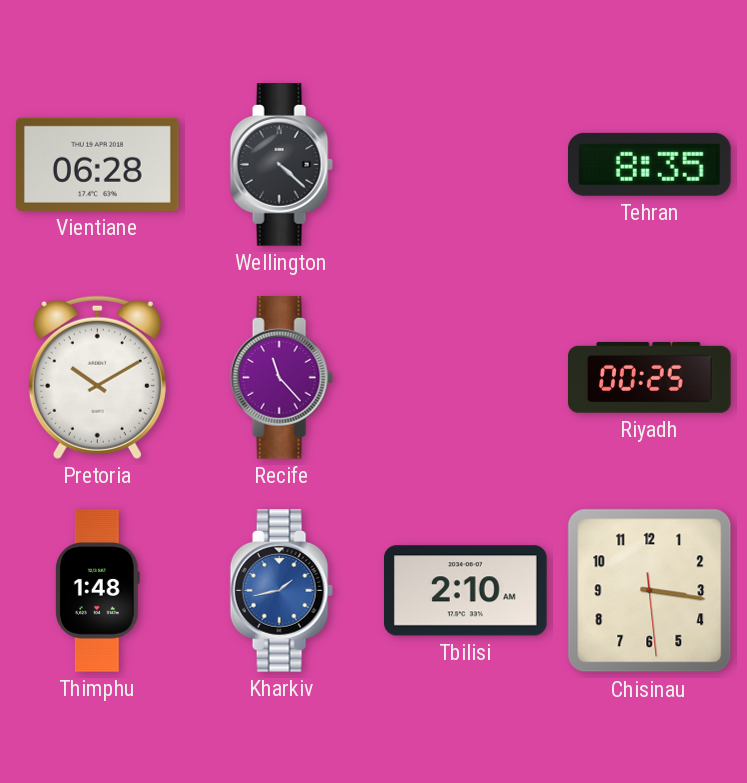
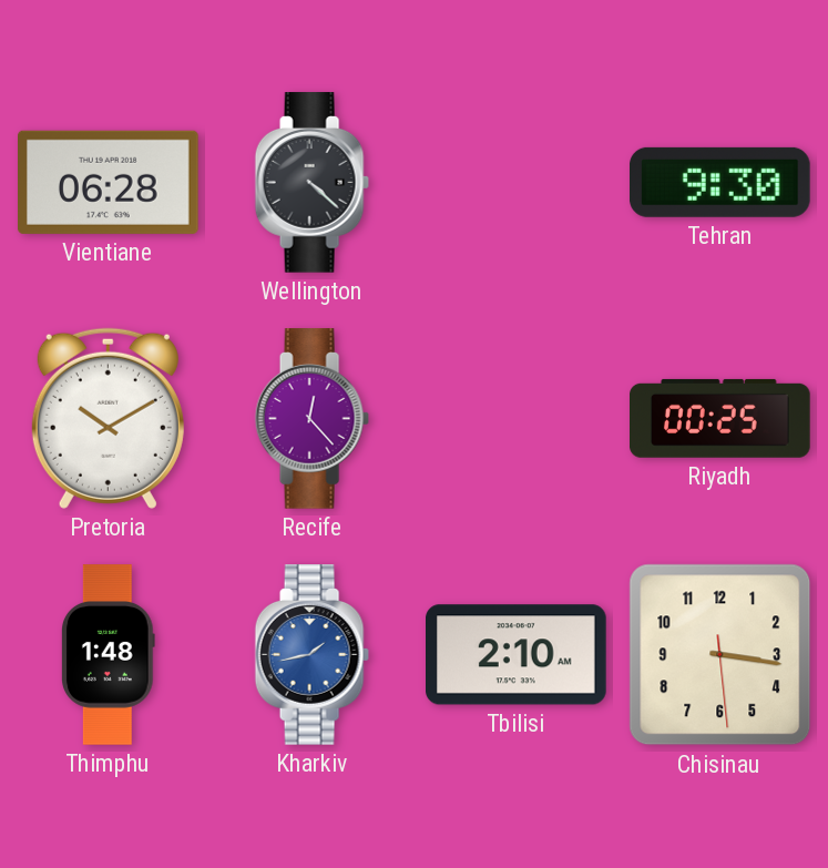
Tehran: 8:35 -> 9:30 (720, 182)
Recife: 11:23 -> 12:23 (311, 419)
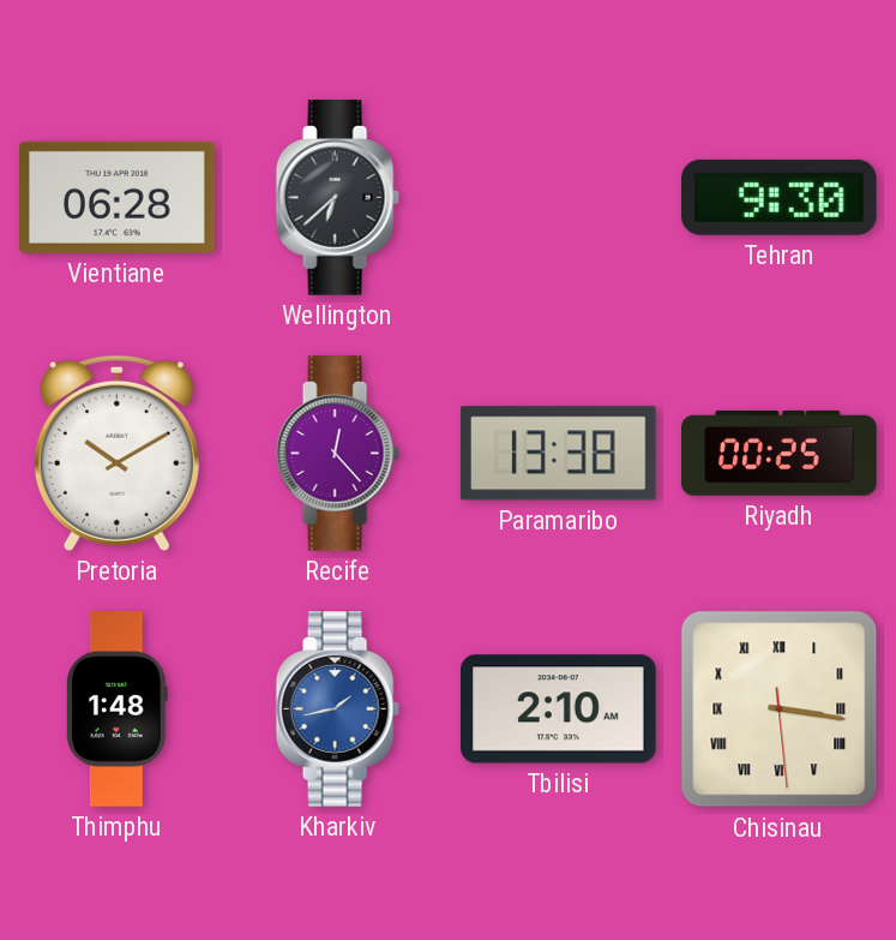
Wellington: 4:22 -> 6:38 (337, 198)
Paramaribo: none -> 13:38 (558, 454)
Chisinau numerals: Arabic -> Roman (780, 710)
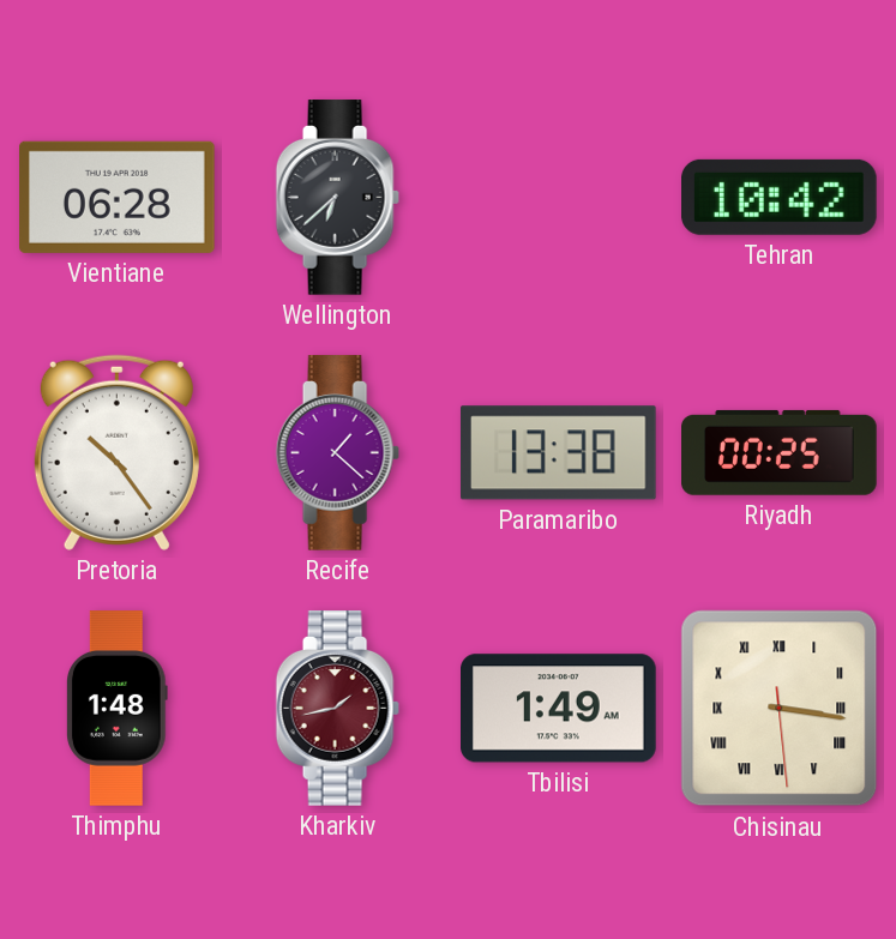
Tehran: 9:30 -> 10:42 (780, 197)
Pretoria: 10:10 -> 10:24 (116, 452)
Recife: 12:23 -> 1:22 (337, 453)
Kharkiv dial: blue -> burgundy (337, 709)
Tbilisi: 2:10 -> 1:49 (559, 709)
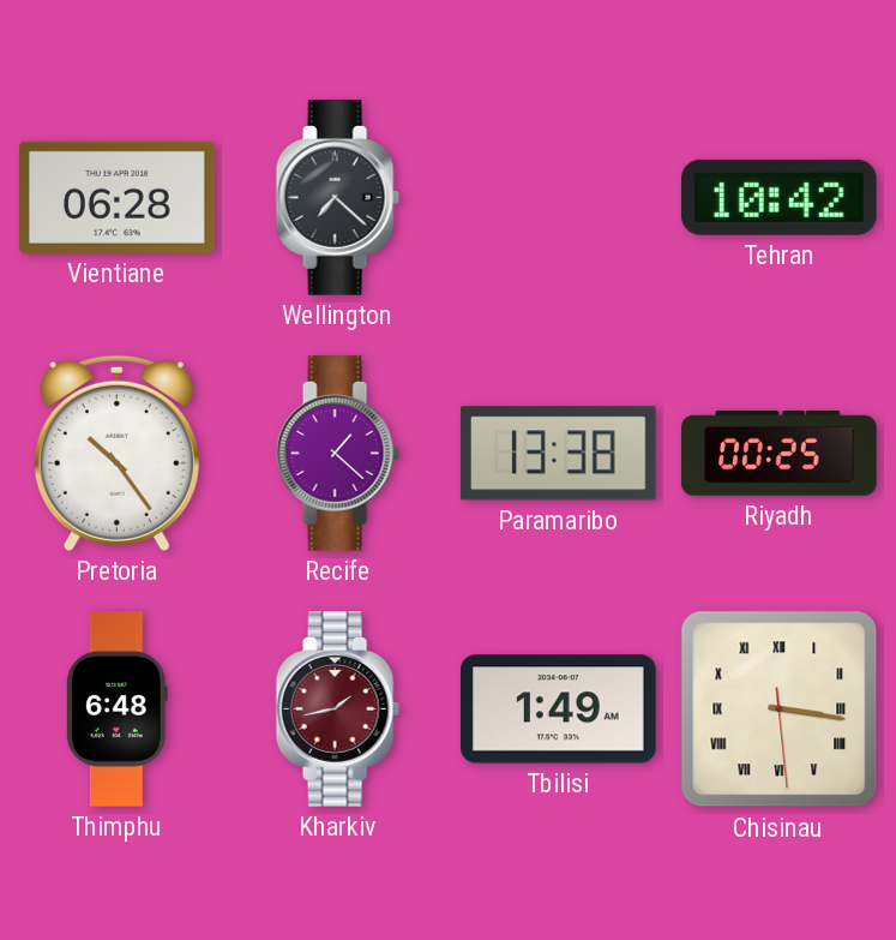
Wellington: 6:38 -> 7:22 (337, 198)
Thimphu: 1:48 -> 6:48 (118, 710)
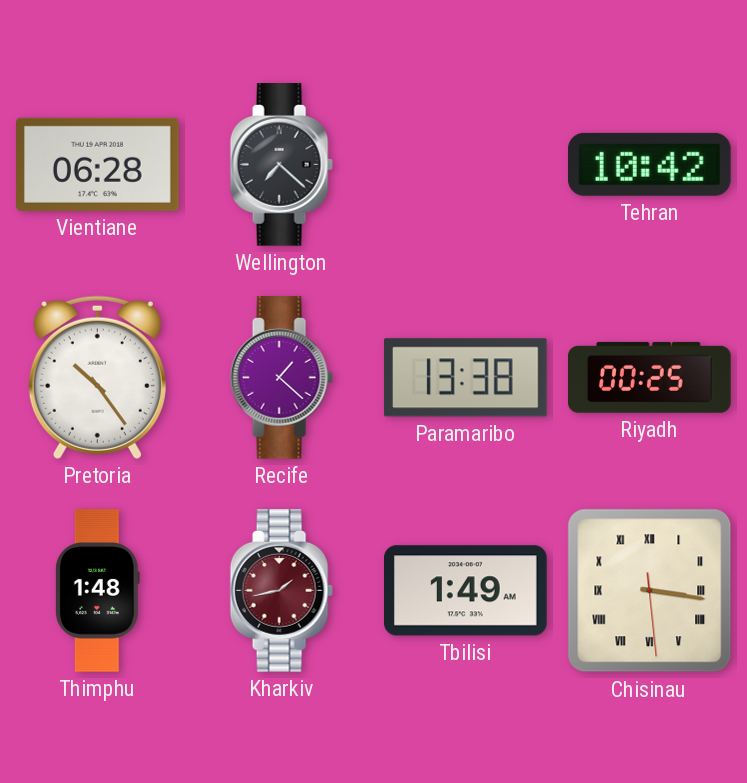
Thimphu: 6:48 -> 1:48 (98, 591)
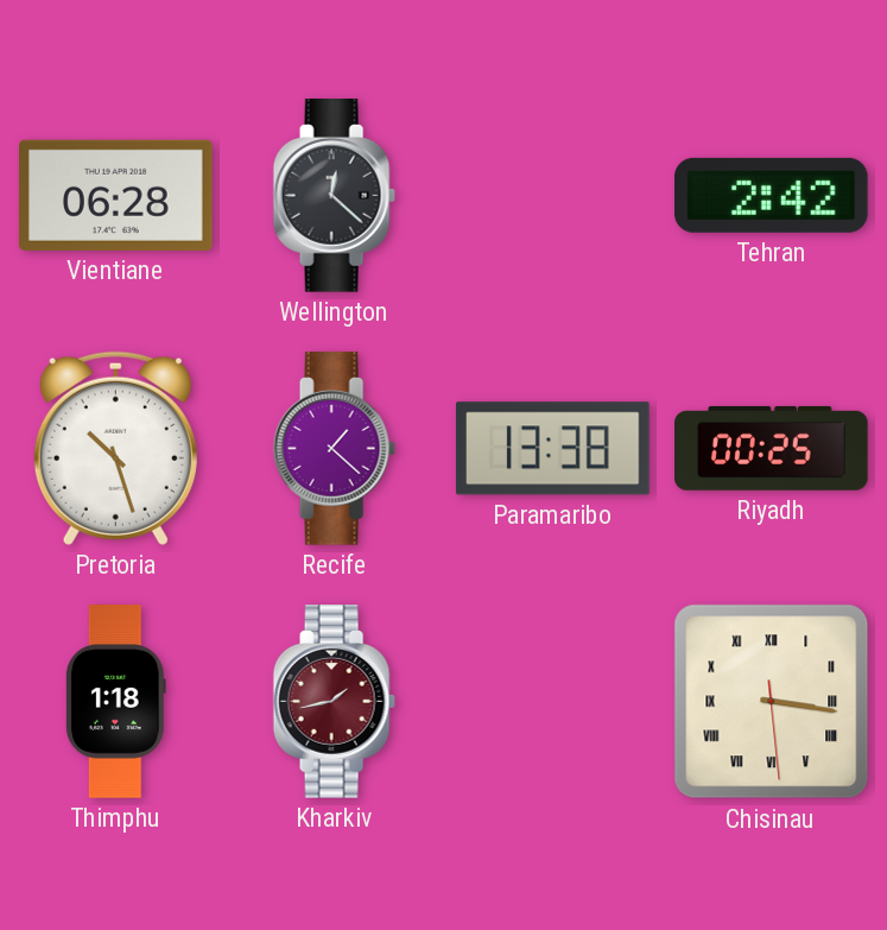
Wellington: 7:22 -> 12:22 (334, 196)
Tehran: 10:42 -> 2:42 (772, 195)
Pretoria: 10:24 -> 10:27 (115, 448)
Thimphu: 1:48 -> 1:18 (116, 702)
Tbilisi: 1:49 -> none (466, 591)
